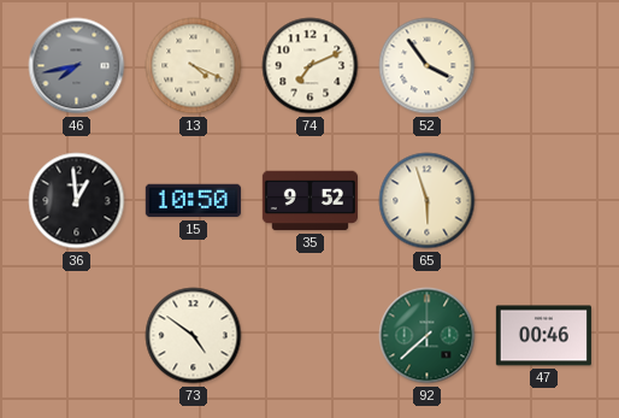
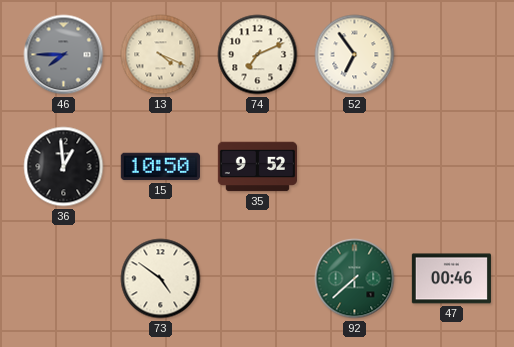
46: 7:43 -> 7:45 (64, 55)
52: 3:54 -> 6:54 (355, 55)
65: 5:57 -> none (428, 201)
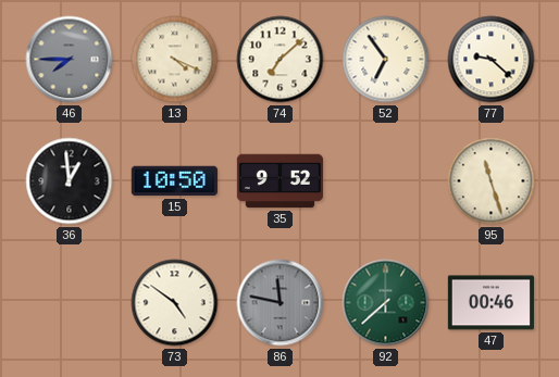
74: 7:11 -> 7:08 (281, 60)
77: none -> 9:22 (492, 60)
95: none -> 11:27 (492, 181)
86: none -> 11:47 (281, 303)
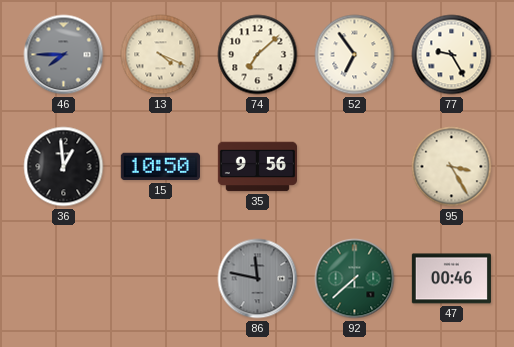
77: 9:22 -> 9:25 (452, 55)
35: 9:52 -> 9:56 (257, 167)
95: 11:27 -> 3:25 (452, 167)
73: 4:51 -> none (175, 303)
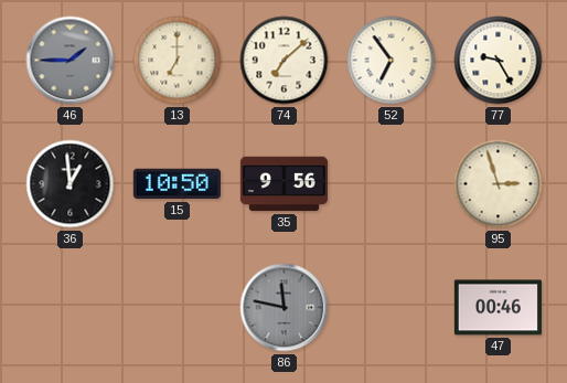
46: 7:45 -> 1:45 (71, 61)
13: 4:19 -> 7:00 (178, 61)
95: 3:25 -> 2:57 (499, 184)
92: 7:38 -> none (355, 279)
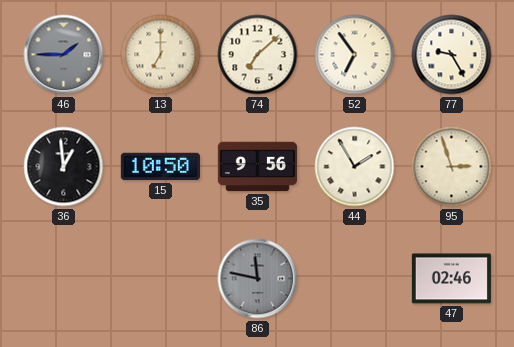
44: none -> 1:55 (355, 167)
47: 00:46 -> 02:46 (451, 279)
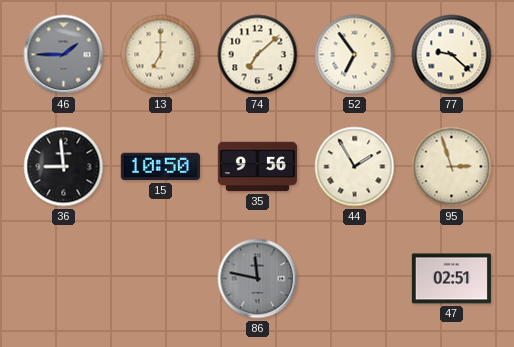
77: 9:25 -> 9:22 (452, 55)
36: 12:59 -> 8:59 (64, 167)
47: 02:46 -> 02:51 (451, 279)
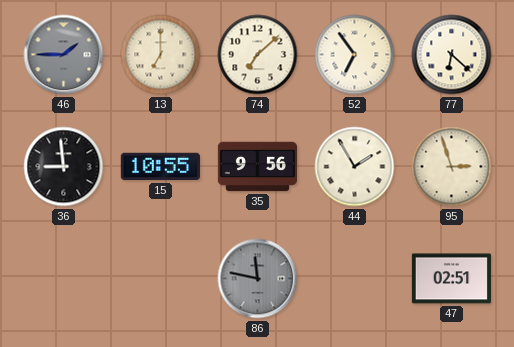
77: 9:22 -> 6:22 (452, 55)
15: 10:50 -> 10:55 (160, 167)
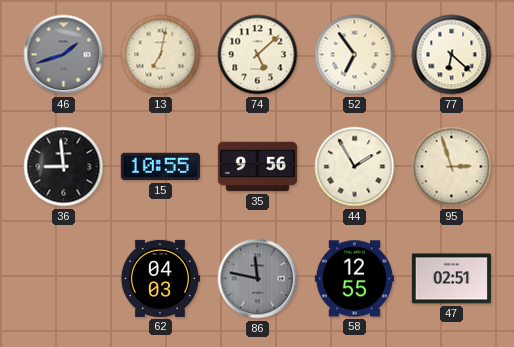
46: 1:45 -> 1:42 (64, 55)
13: 7:00 -> 7:02 (161, 55)
74: 7:08 -> 5:08 (258, 55)
62: none -> 04:03 (160, 278)
58: none -> 12:55 (354, 279)
